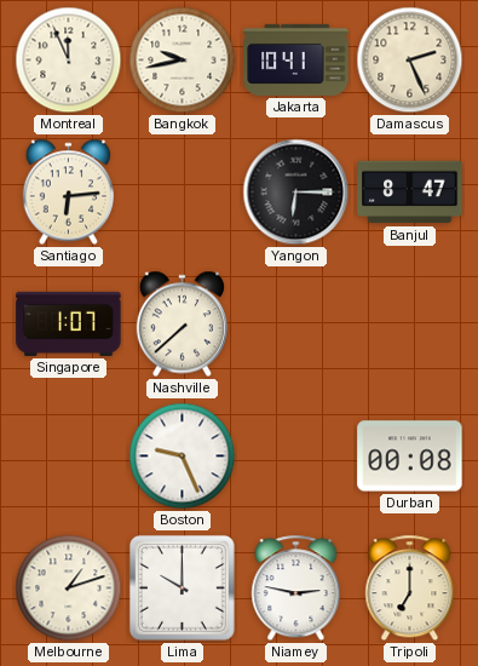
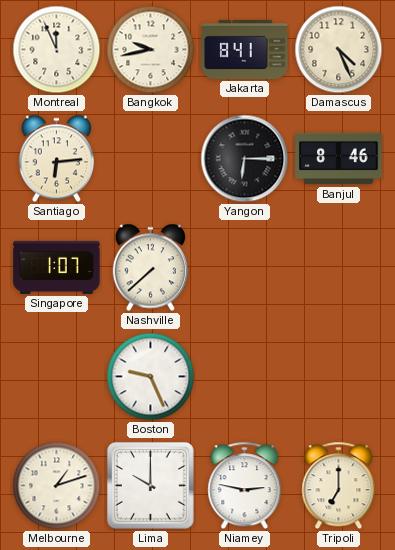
Jakarta: 10:41 -> 8:41 (245, 49)
Damascus: 2:26 -> 4:26 (339, 50)
Banjul: 8:47 -> 8:46 (339, 159)
Durban: 00:08 -> none (410, 457)
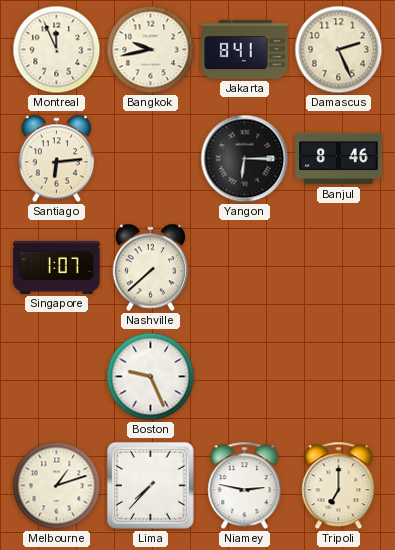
Damascus: 4:26 -> 2:26 (339, 50)
Lima: 10:00 -> 7:37 (150, 485)
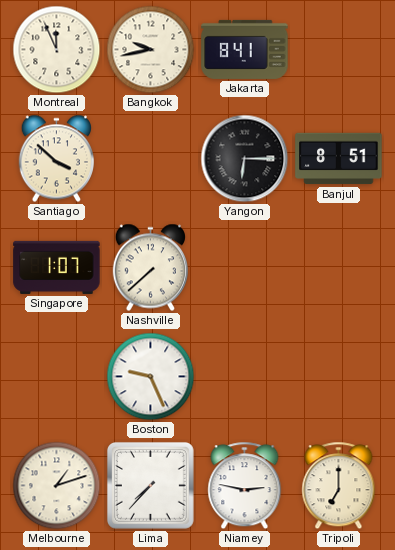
Damascus: 2:26 -> none (339, 50)
Santiago: 6:14 -> 3:52 (56, 159)
Banjul: 8:46 -> 8:51 (339, 159)
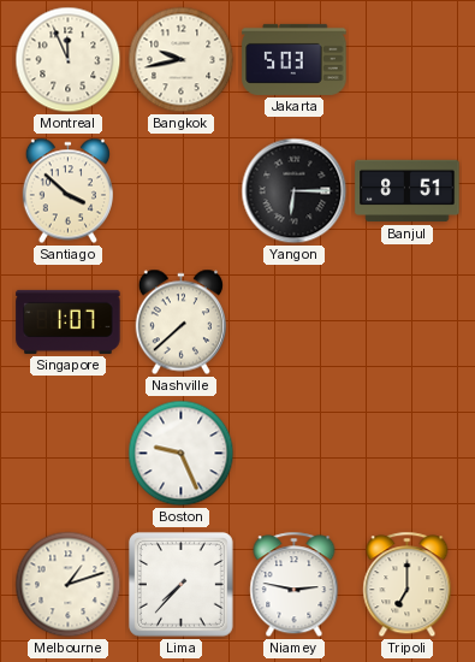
Jakarta: 8:41 -> 5:03 (295, 59)
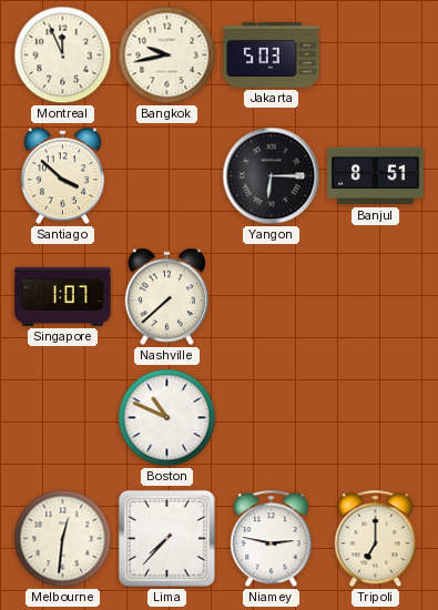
Boston: 9:26 -> 10:49 (167, 418)
Melbourne: 1:12 -> 12:31 (63, 539)
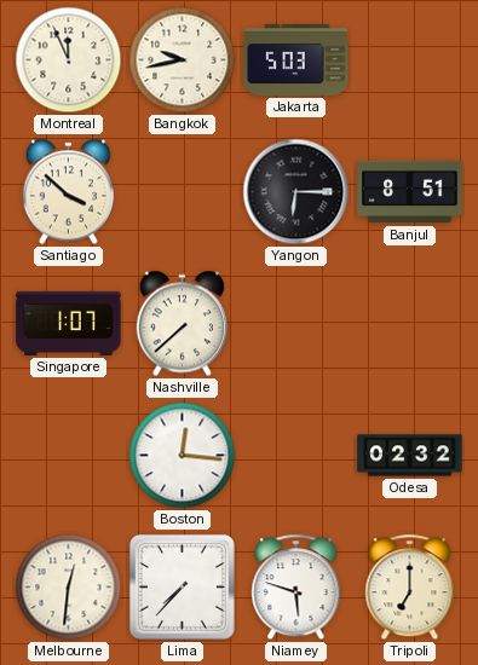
Boston: 10:49 -> 12:16 (183, 456)
Odesa: none -> 02:32 (410, 456)
Niamey: 2:47 -> 5:48 (296, 588)
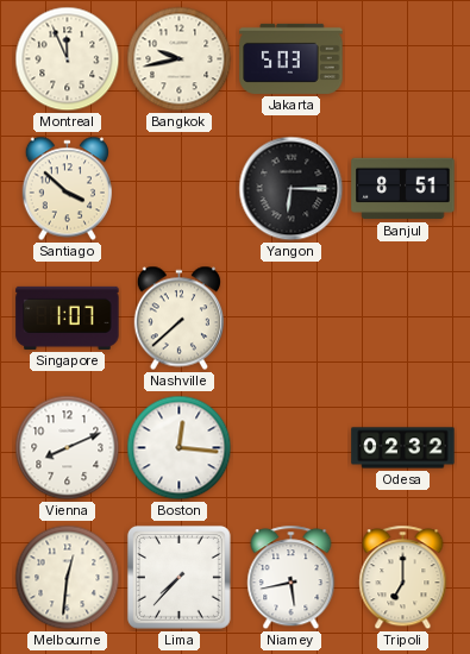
Vienna: none -> 8:11 (68, 448)
Niamey: 5:48 -> 5:43 (292, 578)
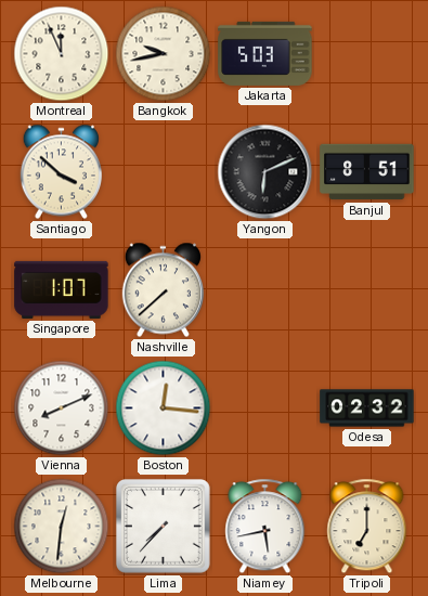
Yangon: 6:15 -> 6:11 (265, 172)
